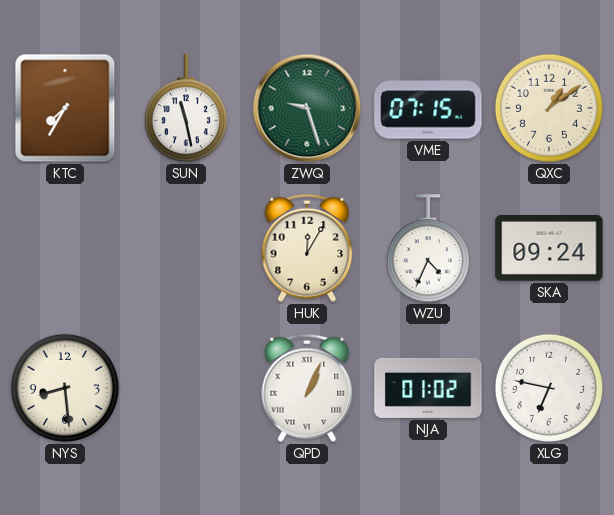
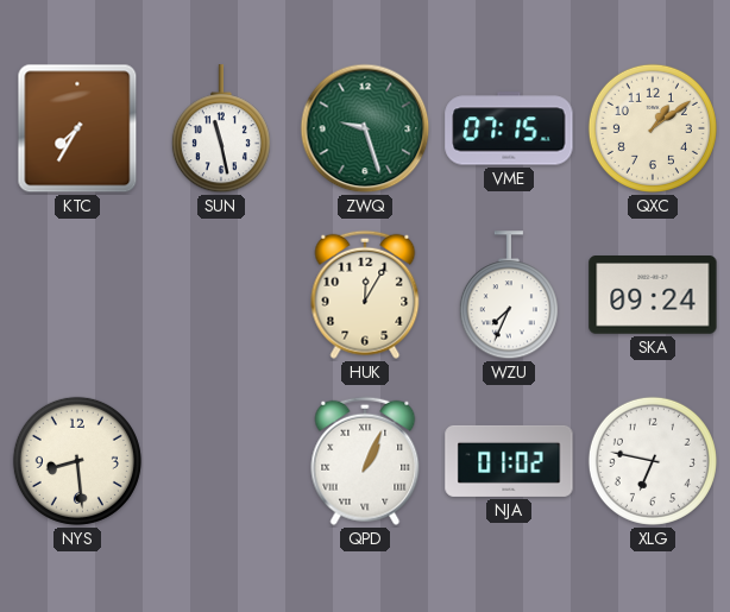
WZU: 4:34 -> 7:34 (509, 296)
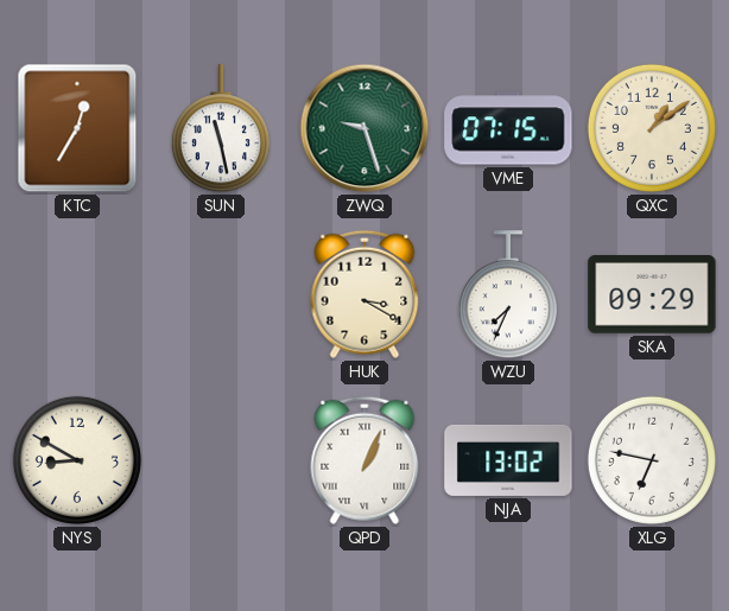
KTC: 7:35 -> 12:35 (77, 128)
HUK: 12:05 -> 3:20 (364, 294)
SKA: 09:24 -> 09:29 (652, 295)
NYS: 8:29 -> 8:50 (77, 460)
NJA: 01:02 -> 13:02 (508, 460)
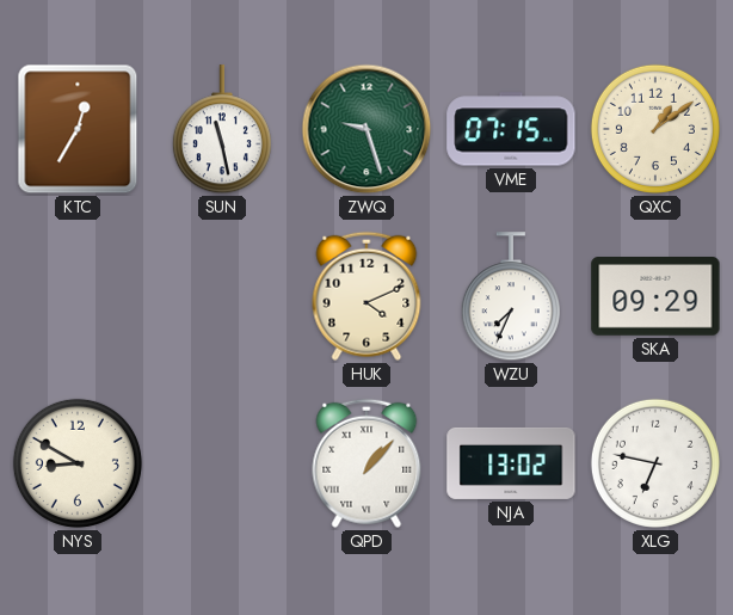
HUK: 3:20 -> 4:11 (366, 296)
QPD: 1:04 -> 1:07 (366, 463)
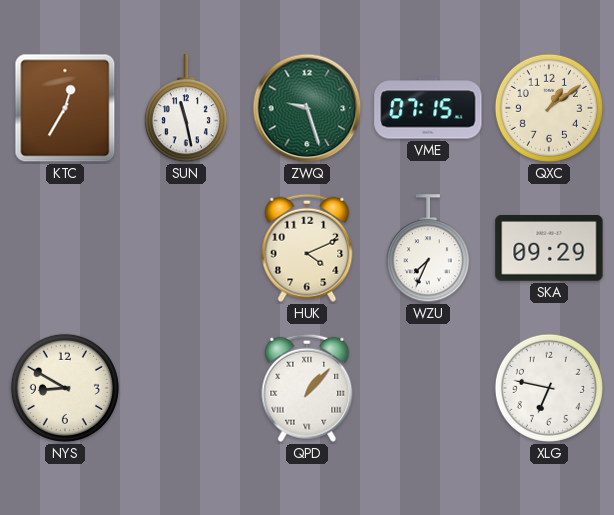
NJA: 13:02 -> none (511, 463)
